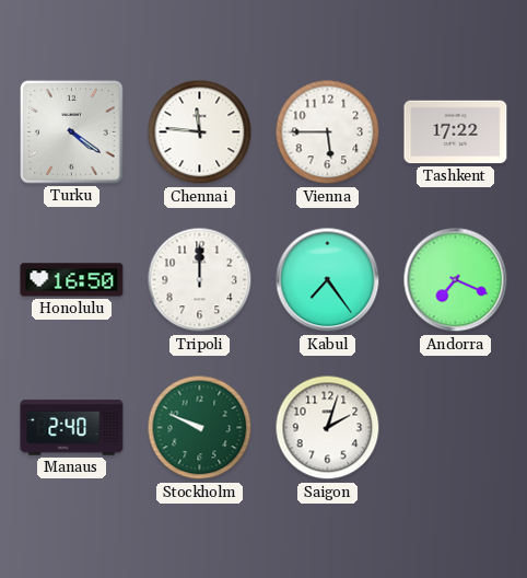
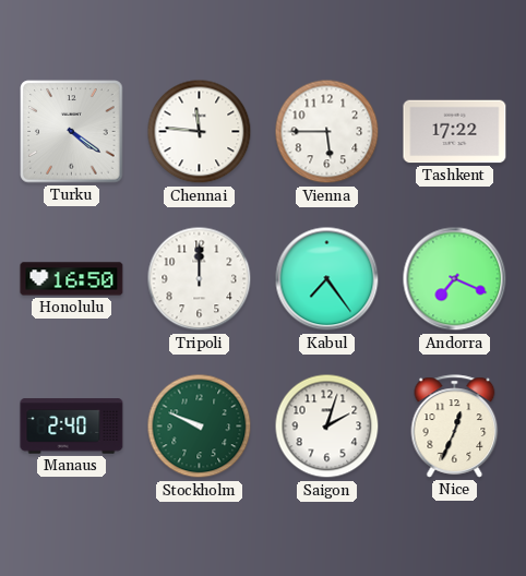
Nice: none -> 12:34 (455, 427)
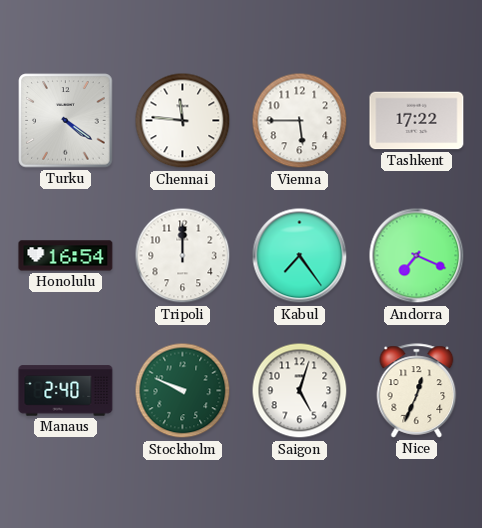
Honolulu: 16:50 -> 16:54 (66, 256)
Saigon: 2:03 -> 5:03 (300, 391)
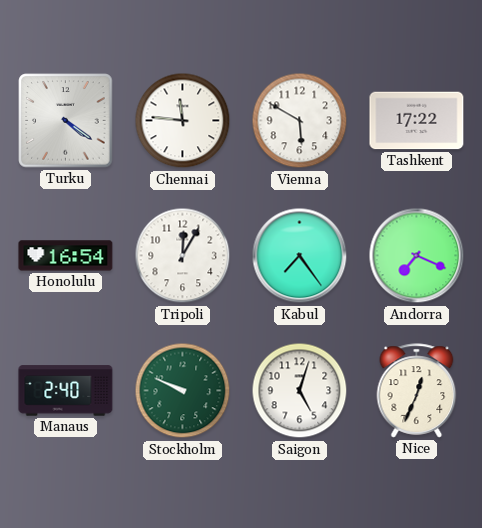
Vienna: 5:45 -> 5:50 (300, 121)
Tripoli: 12:00 -> 12:05 (183, 256)
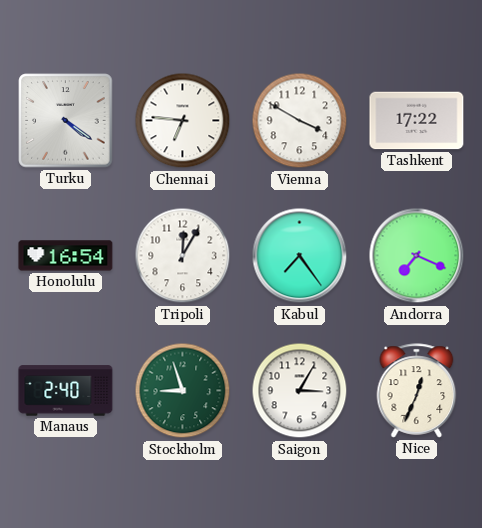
Chennai: 11:46 -> 6:46 (183, 121)
Vienna: 5:50 -> 3:50 (300, 121)
Stockholm: 9:49 -> 8:57 (183, 391)
Saigon: 5:03 -> 3:05 (300, 391)
